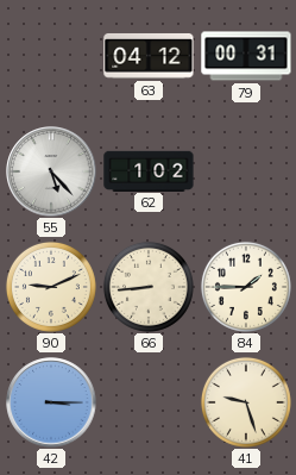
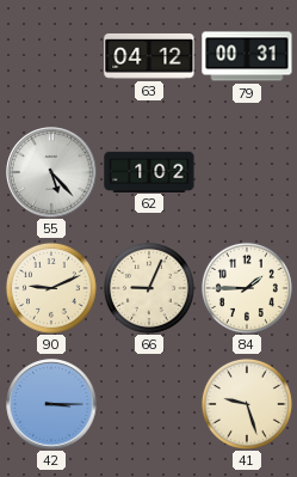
66: 8:44 -> 9:04 (149, 288)
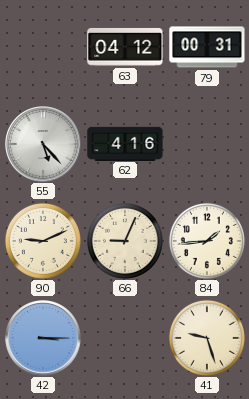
62: 1:02 -> 4:16 (125, 143)
84: 1:45 -> 1:44 (207, 241)
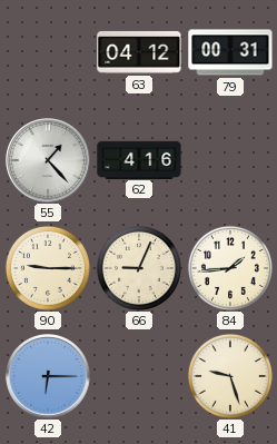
55: 5:23 -> 1:23 (48, 160)
90: 9:11 -> 9:15 (48, 268)
42: 3:15 -> 6:15 (48, 376)
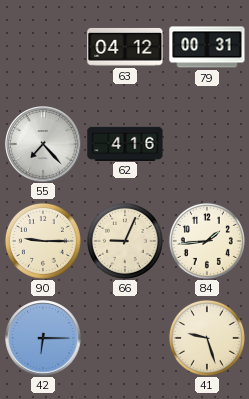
55: 1:23 -> 7:23 (43, 144)
